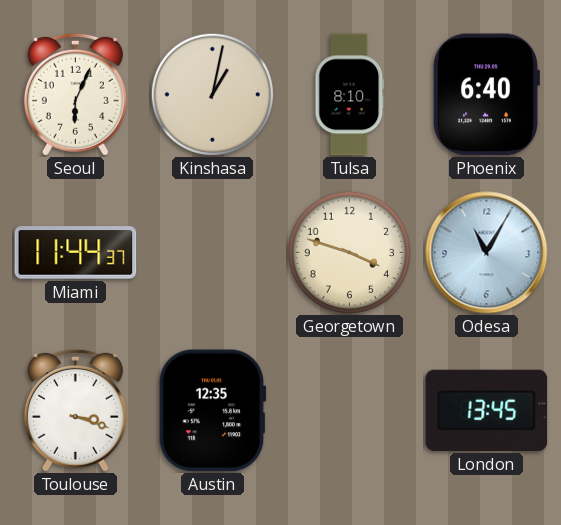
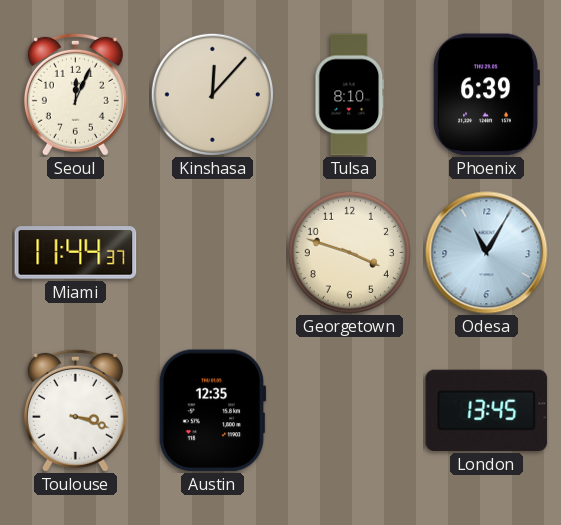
Seoul: 6:04 -> 12:04 (75, 94)
Kinshasa: 1:02 -> 12:07 (212, 94)
Phoenix: 6:40 -> 6:39 (486, 95)
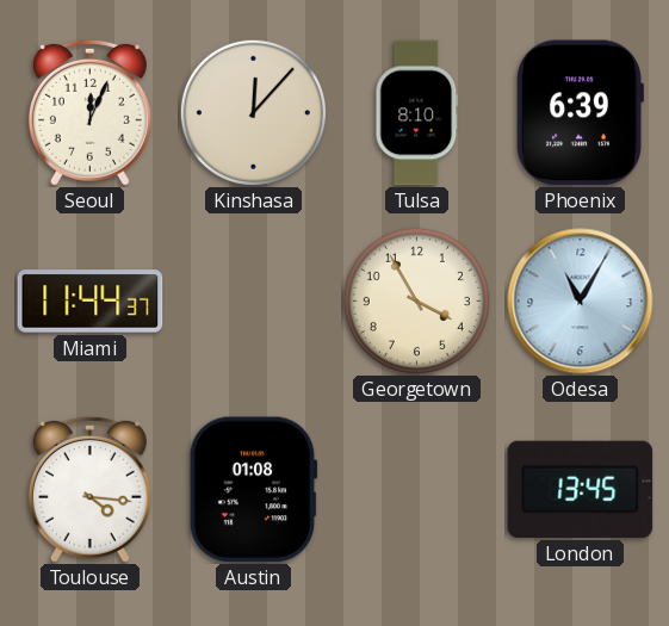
Georgetown: 3:48 -> 3:55 (416, 300)
Toulouse: 3:18 -> 4:16 (89, 489)
Austin: 12:35 -> 01:08 (253, 490)
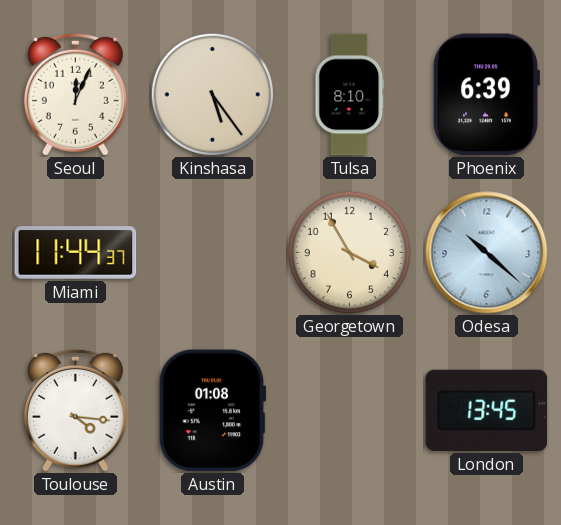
Kinshasa: 12:07 -> 5:24 (212, 94)
Odesa: 11:05 -> 10:22 (487, 253)
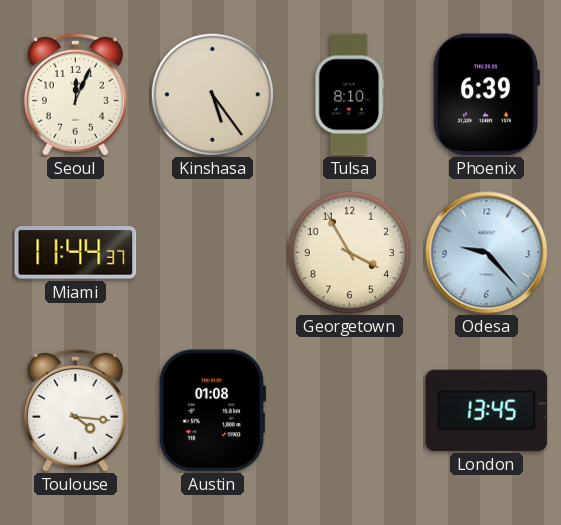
Odesa: 10:22 -> 9:23 (487, 253)
